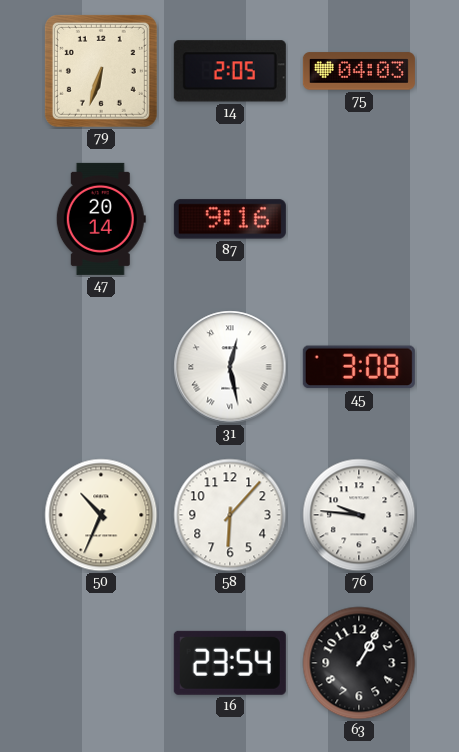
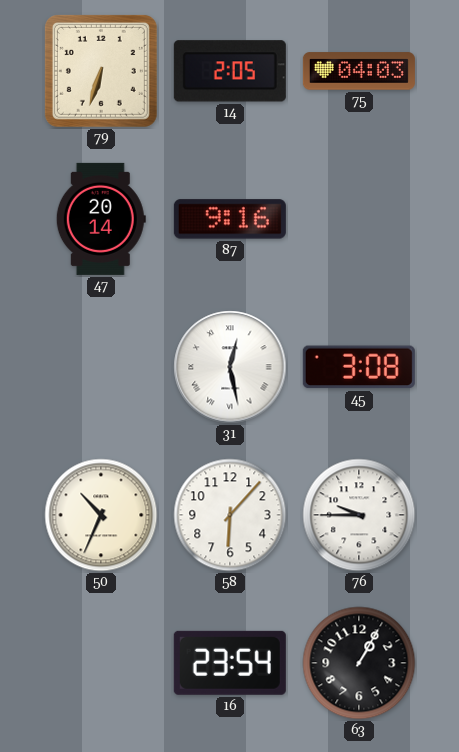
76: 9:46 -> 9:45 (359, 515)
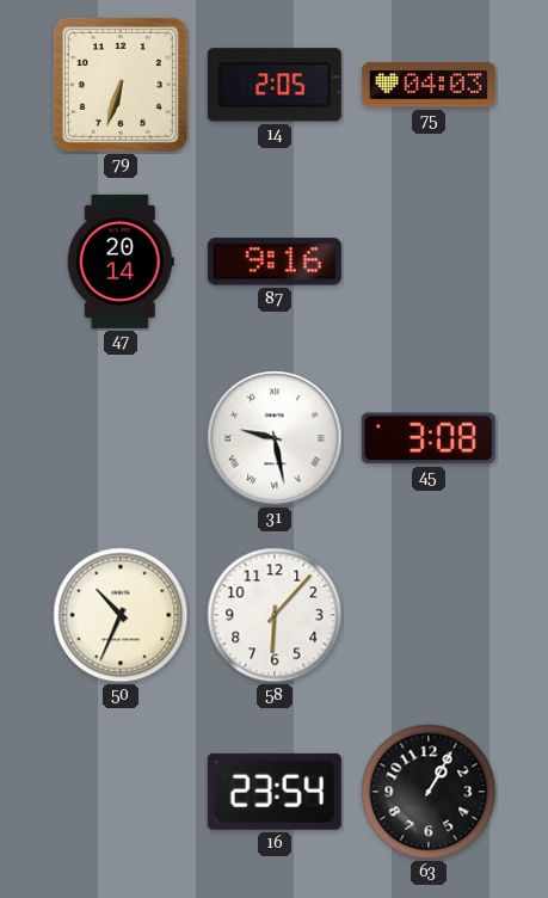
31: 12:28 -> 9:28 (275, 438)
76: 9:45 -> none (359, 515)
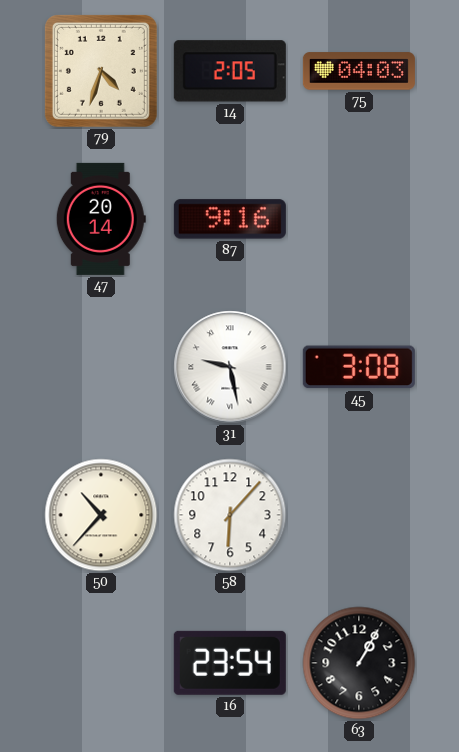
79: 6:33 -> 4:33 (101, 71)
50: 10:34 -> 10:37 (101, 515)
